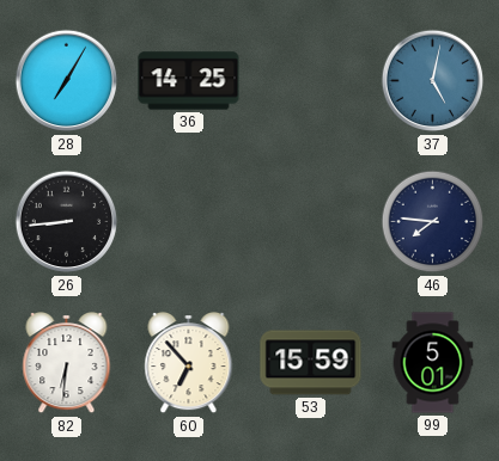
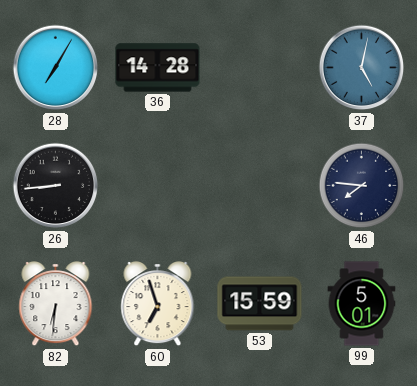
36: 14:25 -> 14:28 (158, 68)
60: 6:53 -> 6:57 (158, 305)
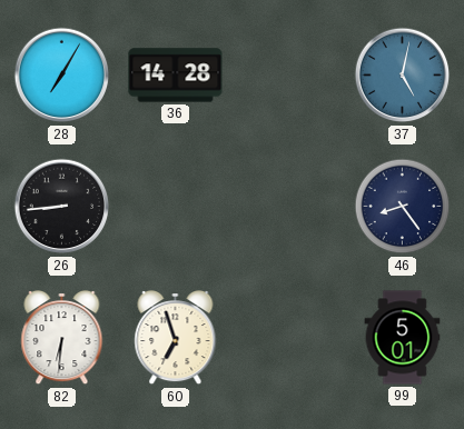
46: 7:46 -> 8:24 (403, 207)
53: 15:59 -> none (260, 304)
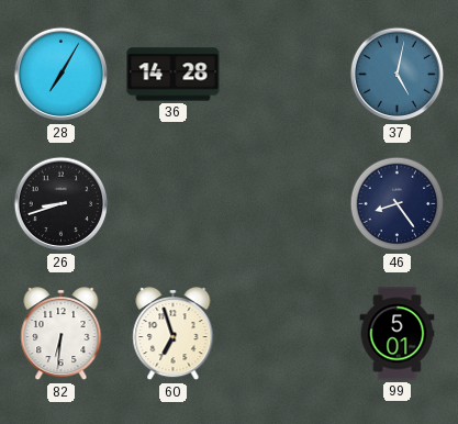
26: 8:44 -> 8:42 (62, 204)
